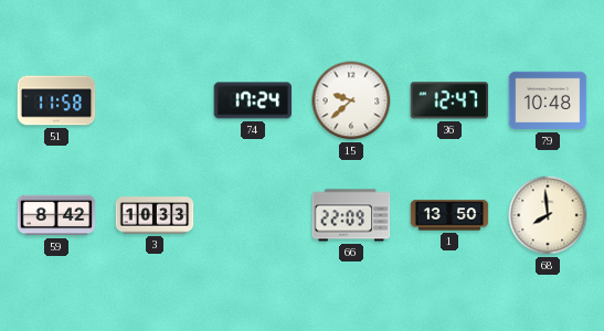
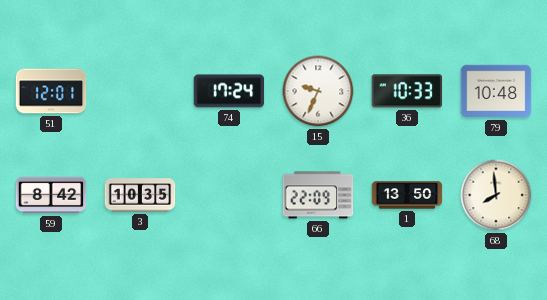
51: 11:58 -> 12:01 (51, 91)
15: 9:38 -> 9:34 (318, 91)
36: 12:47 -> 10:33 (407, 91)
3: 10:33 -> 10:35 (140, 195)
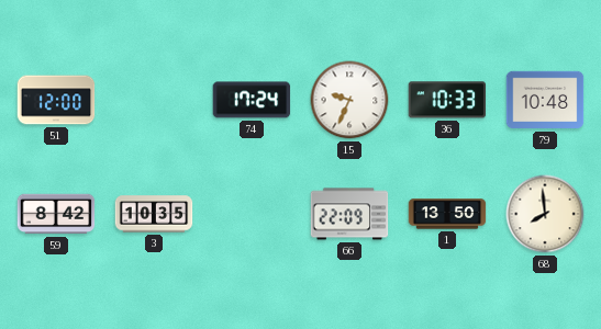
51: 12:01 -> 12:00 (56, 100)
